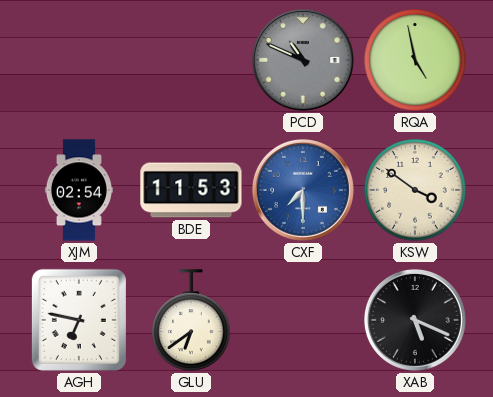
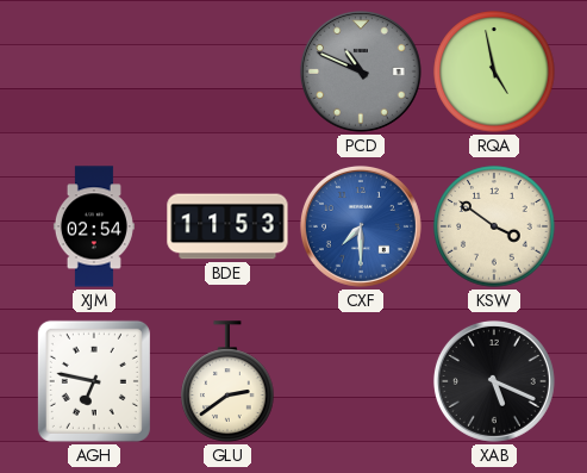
GLU: 6:39 -> 2:39 (227, 381)
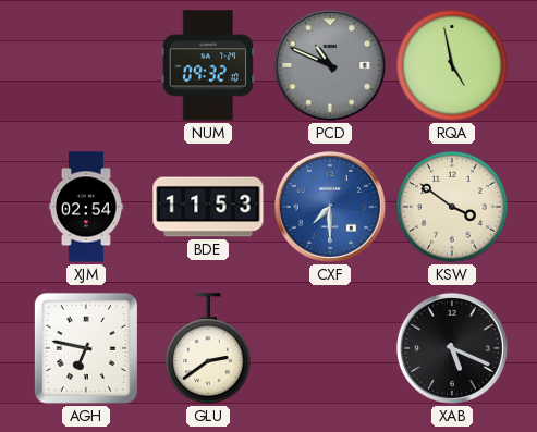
NUM: none -> 09:32 (207, 65)
